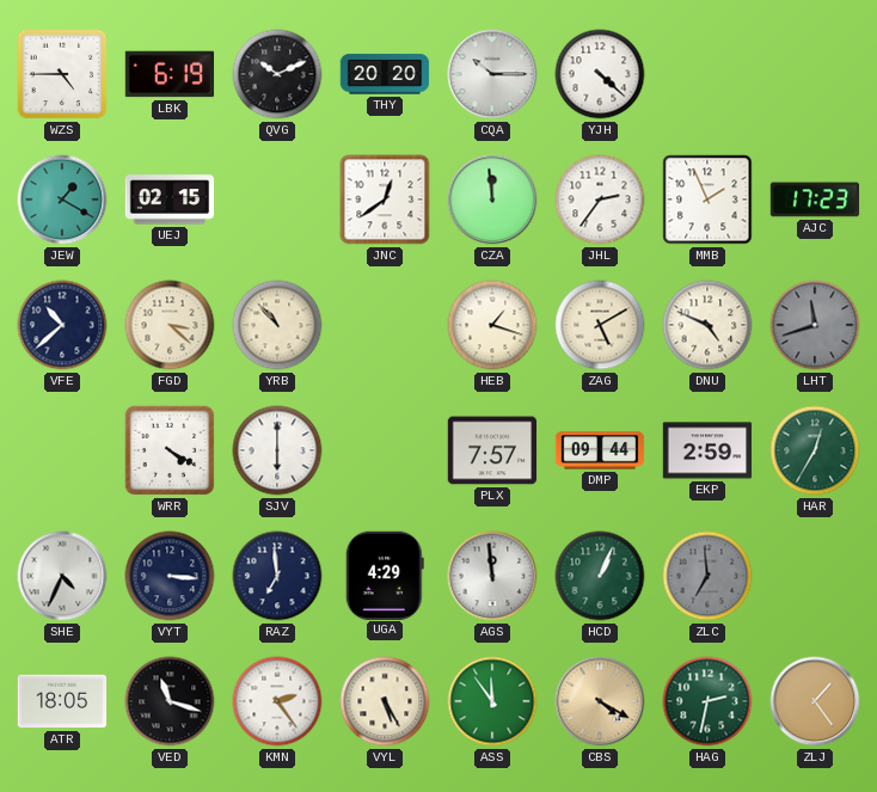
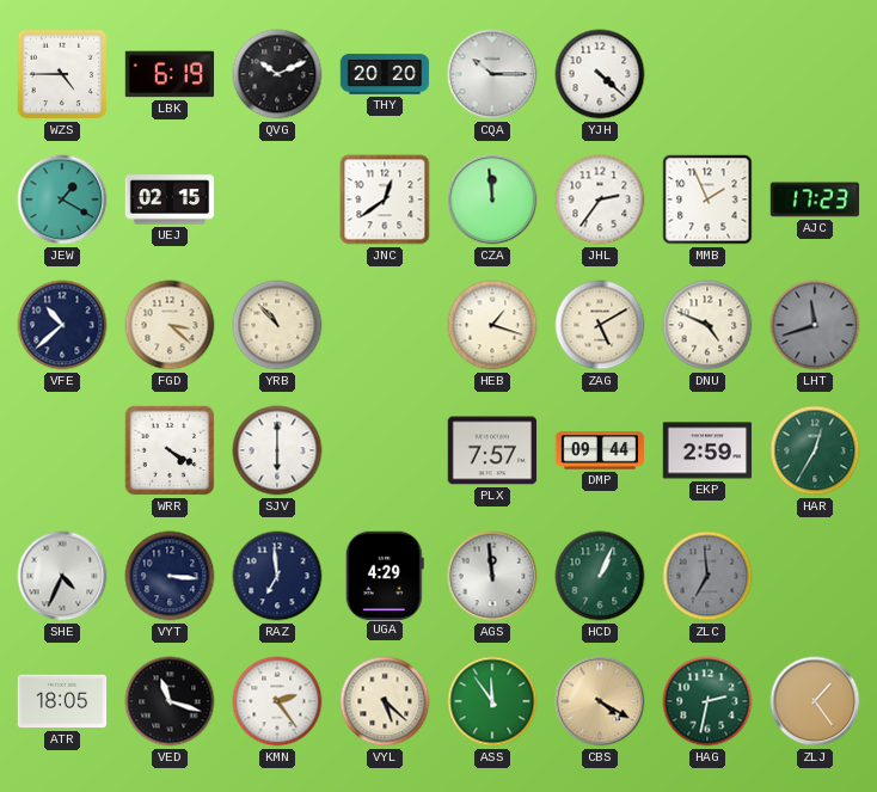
VYL: 5:25 -> 5:22 (385, 701)
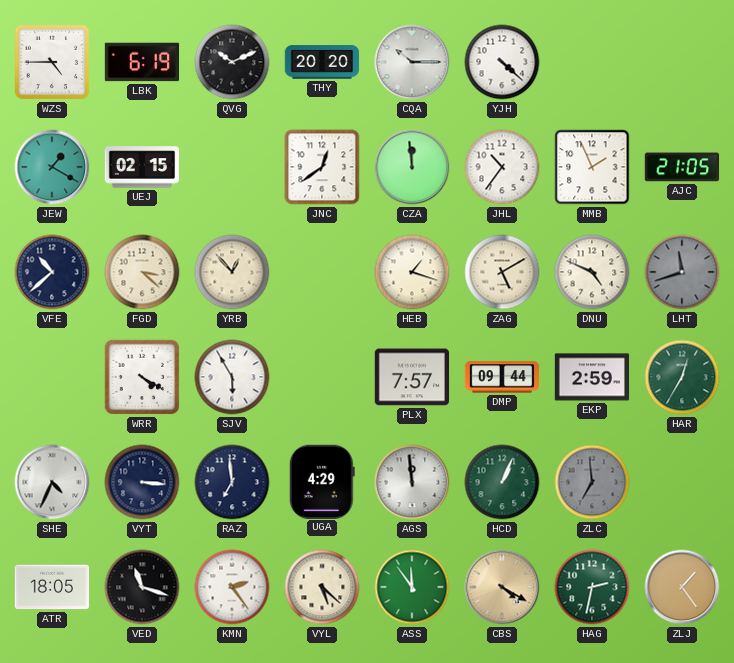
JHL: 2:36 -> 10:36 (502, 167)
AJC: 17:23 -> 21:05 (682, 167)
YRB: 10:53 -> 12:53 (232, 272)
SJV: 6:00 -> 5:55 (232, 377)
